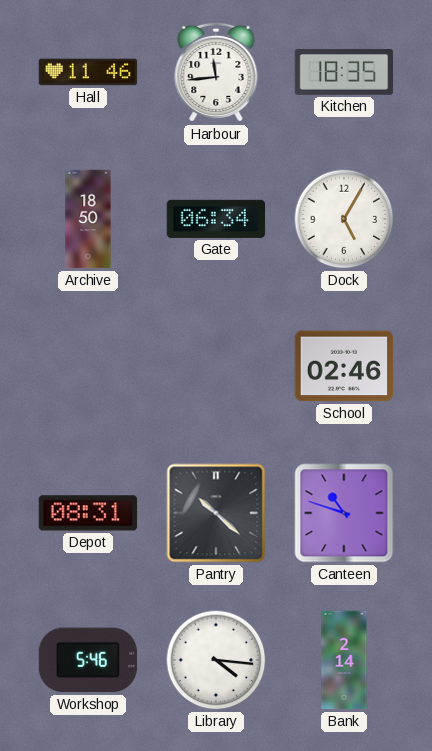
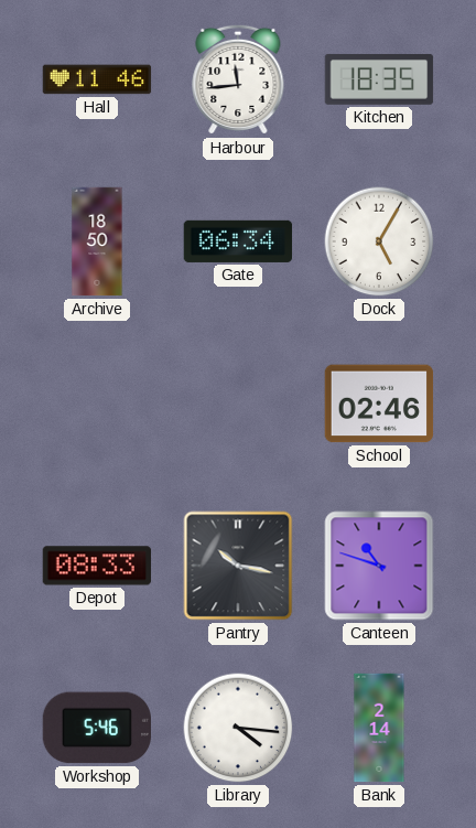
Depot: 08:31 -> 08:33 (97, 566)
Pantry: 10:22 -> 10:17 (238, 566)
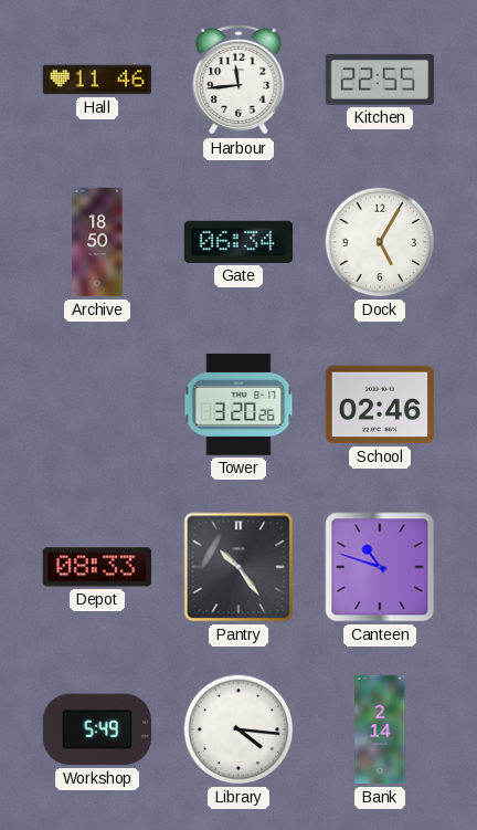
Kitchen: 18:35 -> 22:55 (380, 80)
Tower: none -> 3:20 (239, 405)
Pantry: 10:17 -> 10:24 (239, 567)
Workshop: 5:46 -> 5:49 (96, 729)
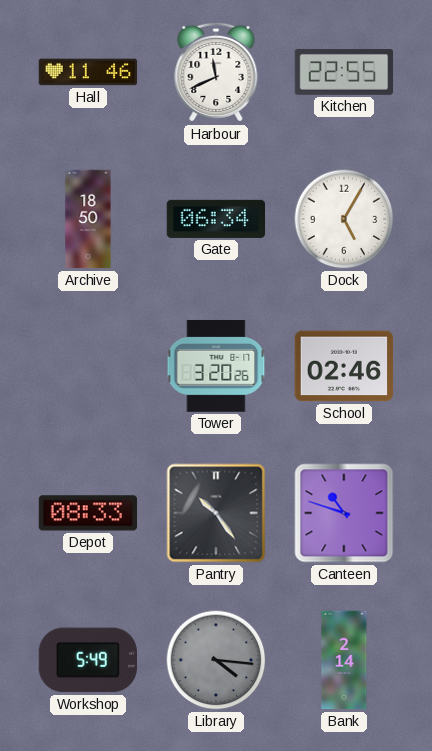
Harbour: 11:44 -> 11:41 (216, 72)
Library dial: white -> grey (216, 660)
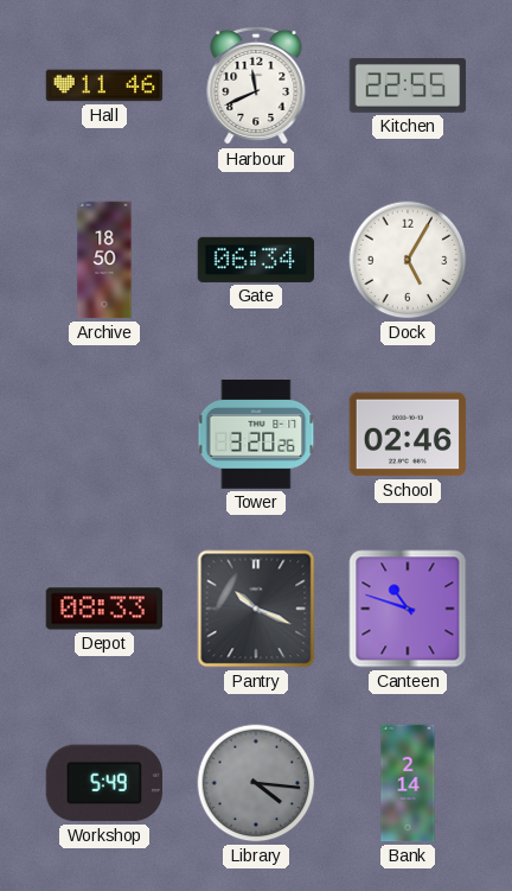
Pantry: 10:24 -> 10:19 (256, 609)
